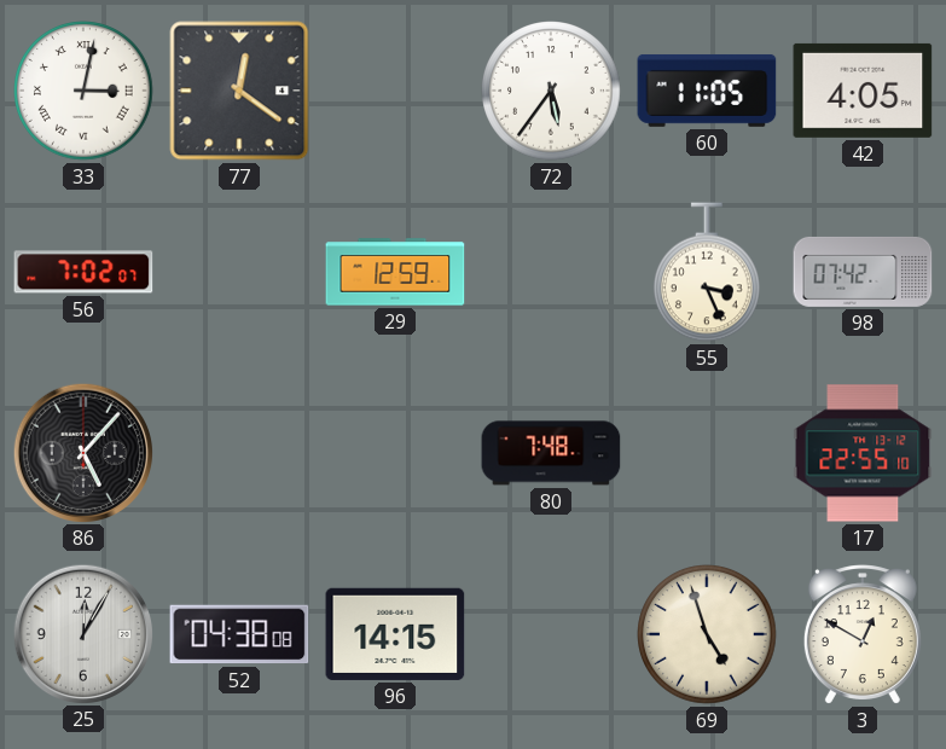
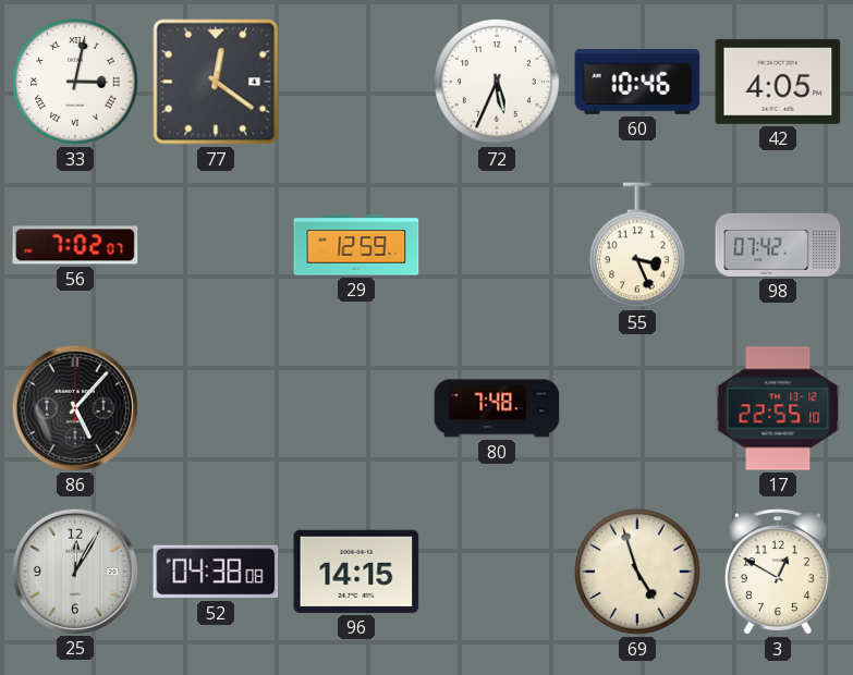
72: 5:36 -> 5:34 (497, 82)
60: 11:05 -> 10:46 (637, 82)
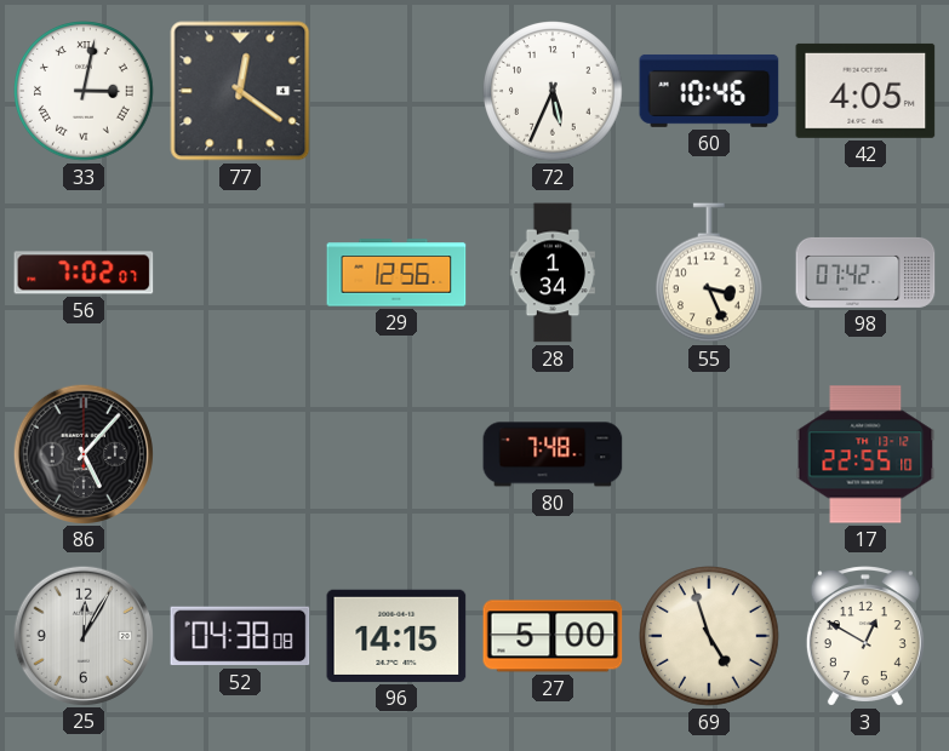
29: 12:59 -> 12:56 (396, 273)
28: none -> 1:34 (551, 273)
27: none -> 5:00 (553, 636)
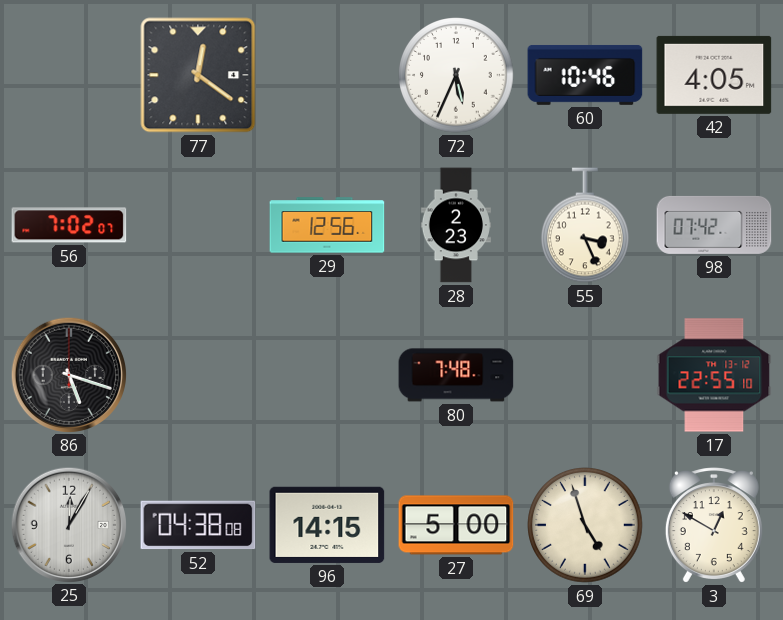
33: 3:02 -> none (84, 91)
28: 1:34 -> 2:23 (455, 225)
86: 5:07 -> 5:18 (68, 374)
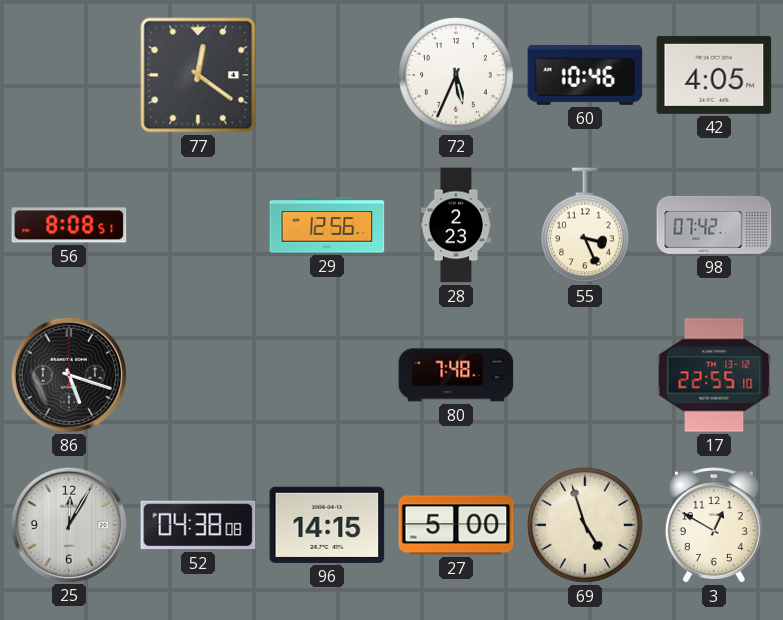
56: 7:02 -> 8:08 (69, 225)
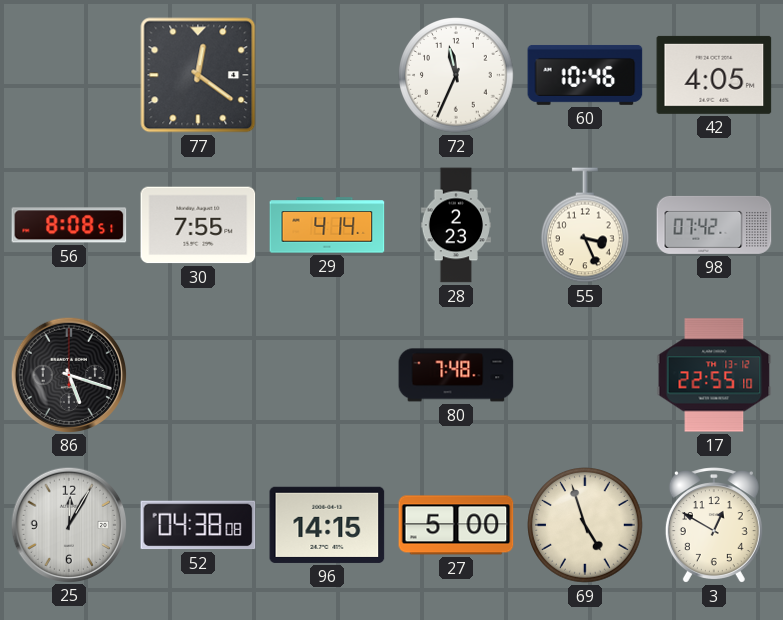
72: 5:34 -> 11:34 (456, 75)
30: none -> 7:55 (198, 225)
29: 12:56 -> 4:14 (327, 225)
